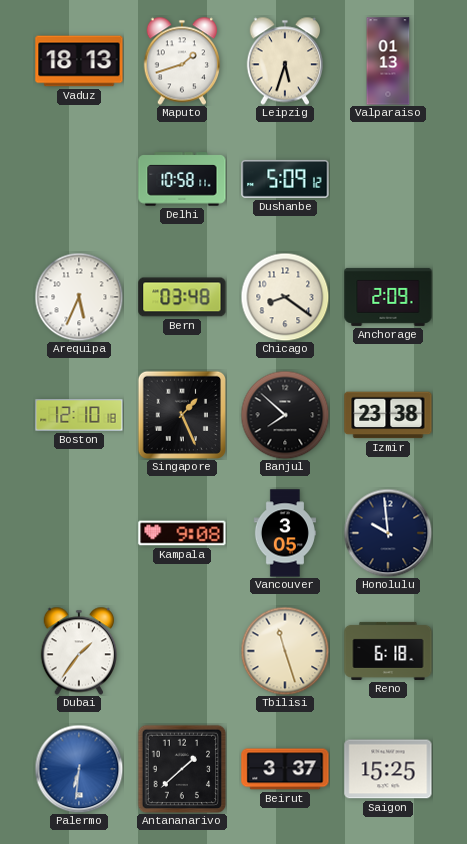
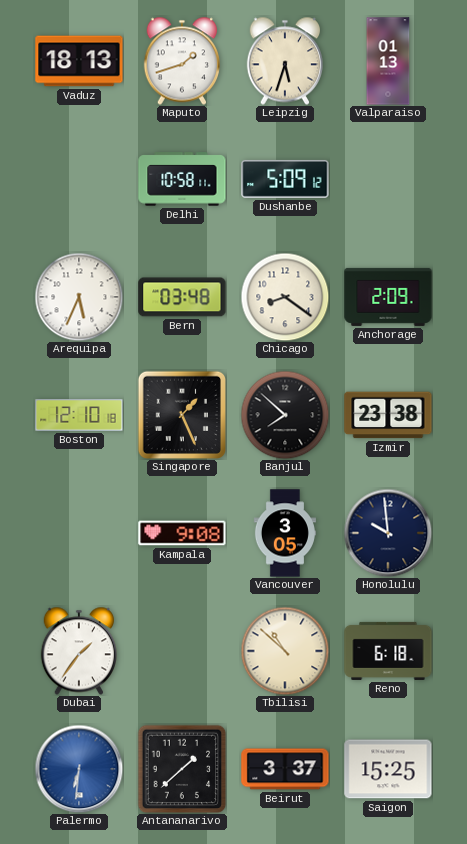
Tbilisi: 11:27 -> 10:52 (285, 651)
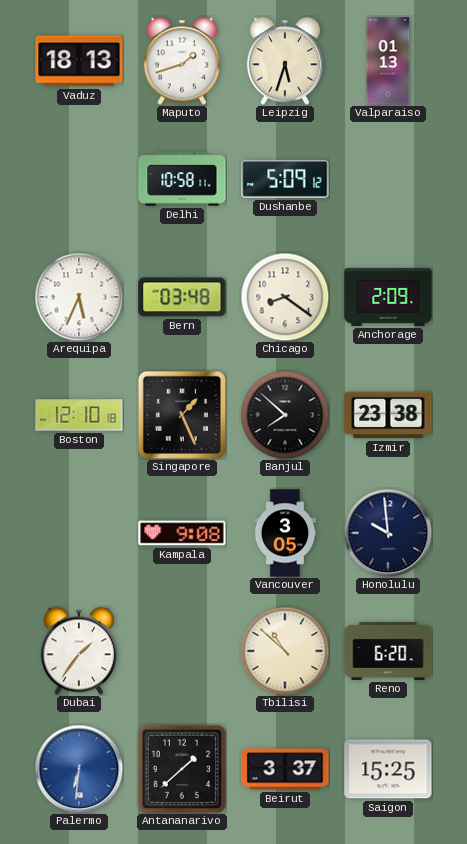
Reno: 6:18 -> 6:20 (388, 651)
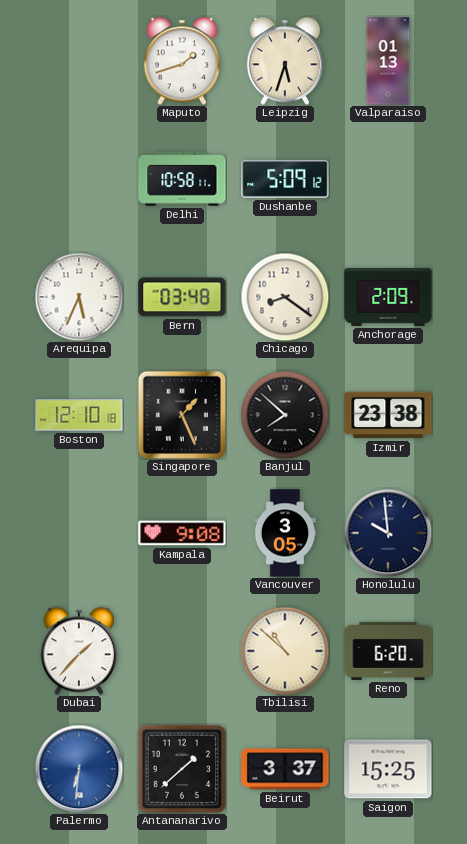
Vaduz: 18:13 -> none (79, 61)
Dubai: 1:36 -> 1:37 (78, 651)
